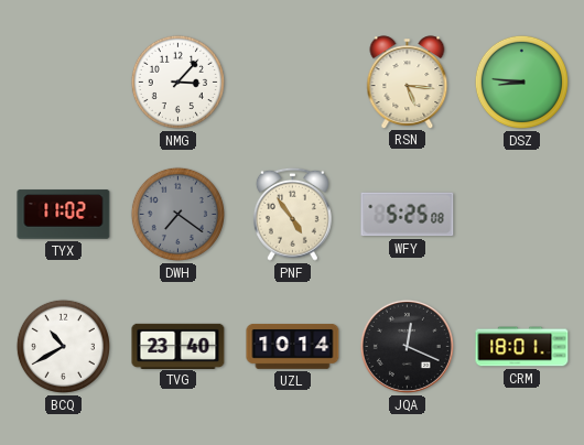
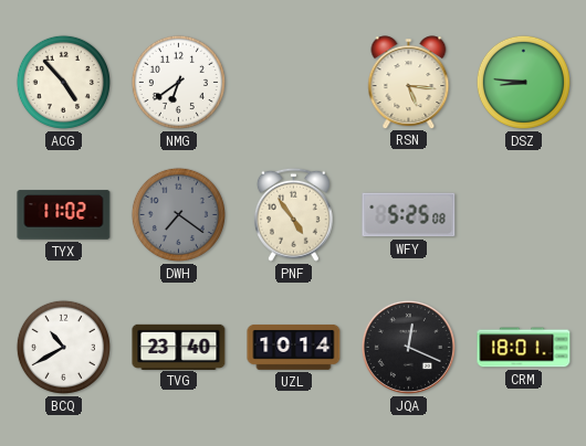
ACG: none -> 4:53 (63, 82)
NMG: 3:07 -> 6:39 (178, 82)
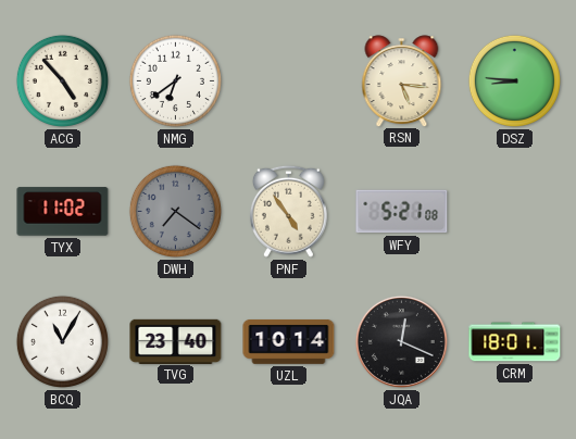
WFY: 5:25 -> 5:21 (402, 212)
BCQ: 10:40 -> 11:05 (62, 341)
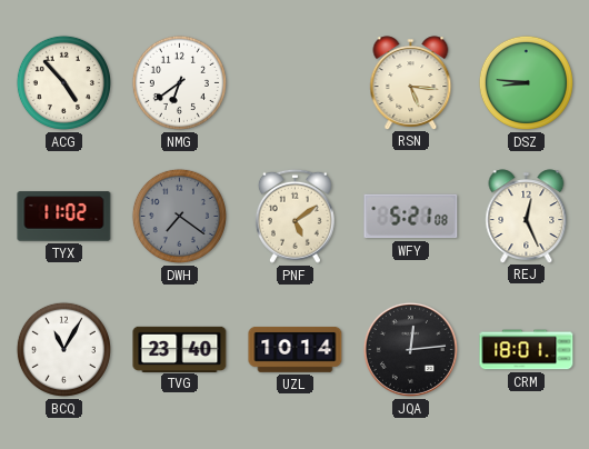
PNF: 4:54 -> 5:09 (294, 216)
REJ: none -> 12:26 (527, 216)
JQA: 12:19 -> 12:14 (410, 349)
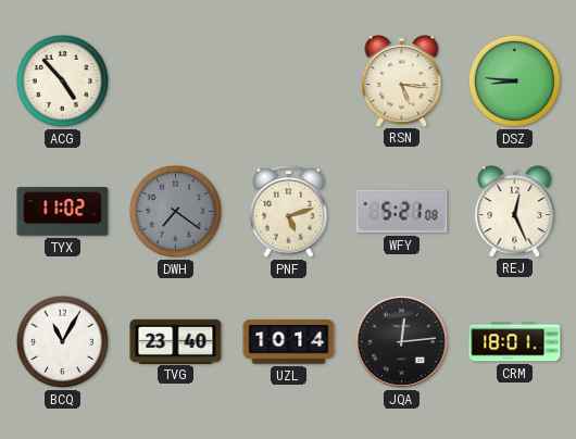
NMG: 6:39 -> none (179, 82)
PNF: 5:09 -> 5:12 (288, 211)
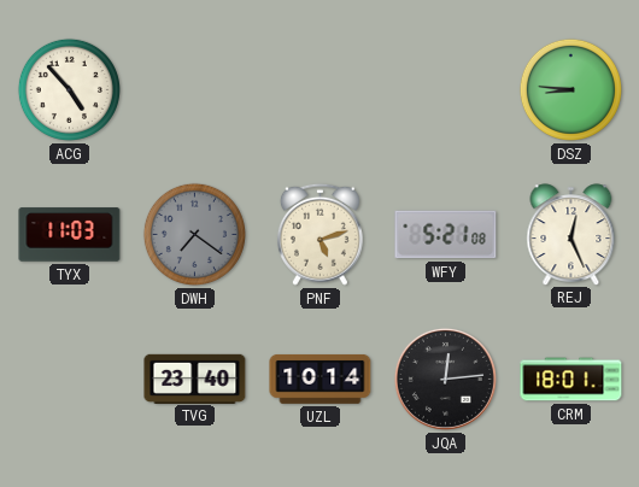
RSN: 5:16 -> none (402, 80)
TYX: 11:02 -> 11:03 (70, 235)
BCQ: 11:05 -> none (62, 341)
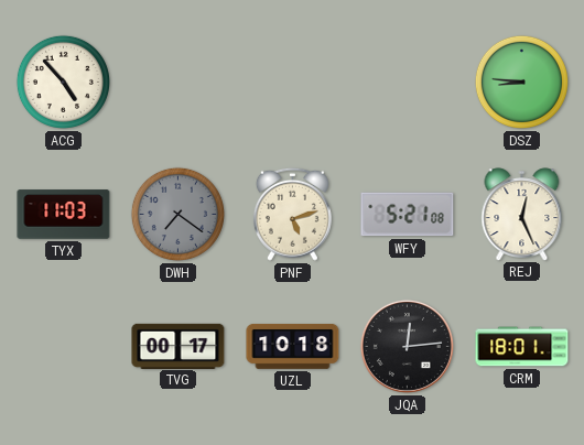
TVG: 23:40 -> 00:17 (179, 346)
UZL: 10:14 -> 10:18 (293, 346)
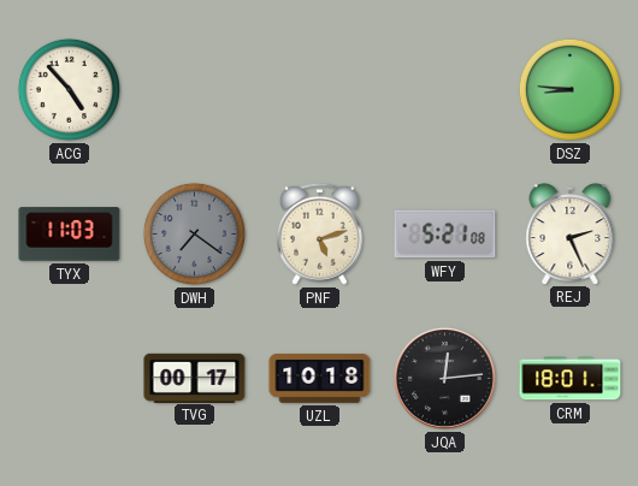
REJ: 12:26 -> 2:26 (571, 233)
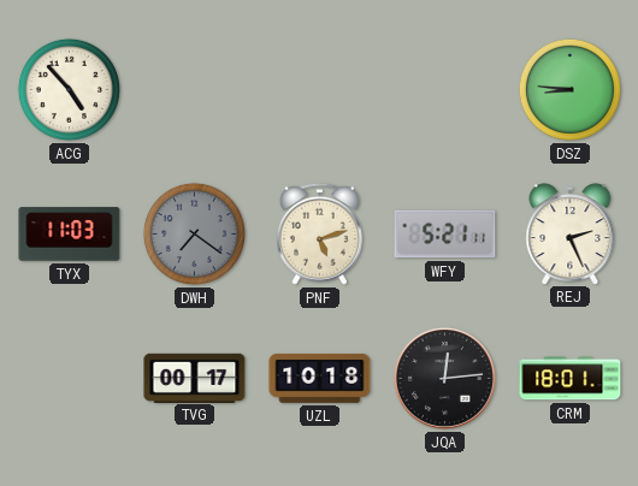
WFY: 5:21:08 -> 5:21:11 (445, 235)
